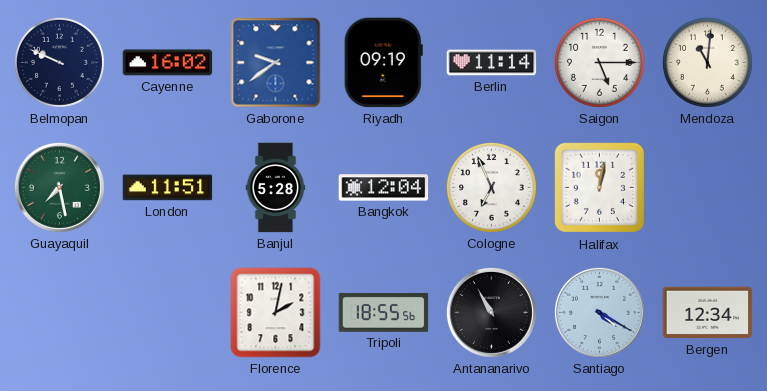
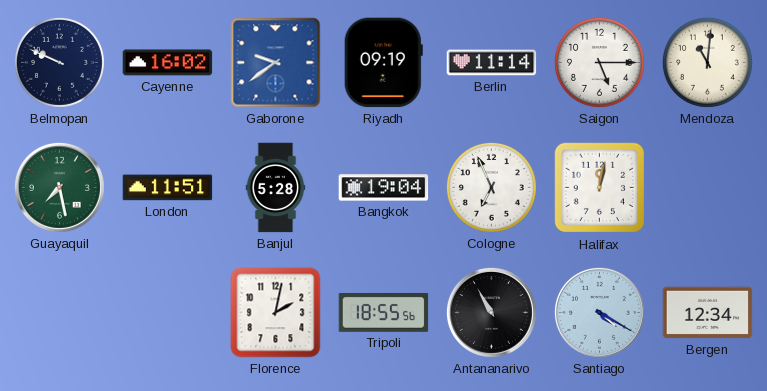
Bangkok: 12:04 -> 19:04 (384, 188)
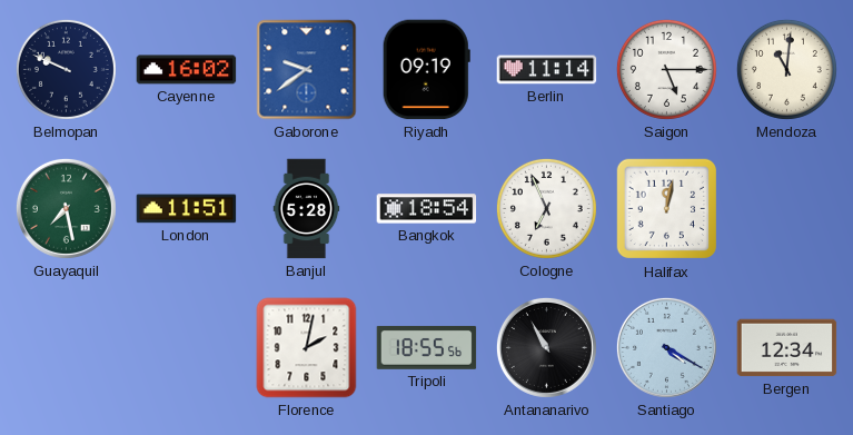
Bangkok: 19:04 -> 18:54 (427, 209)
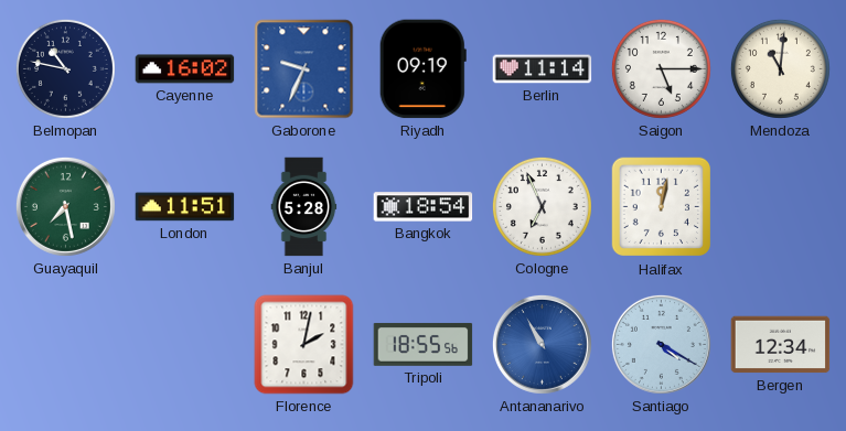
Belmopan: 9:49 -> 10:47 (65, 68)
Gaborone: 9:39 -> 9:34 (304, 69)
Antananarivo dial: black -> blue (542, 344)
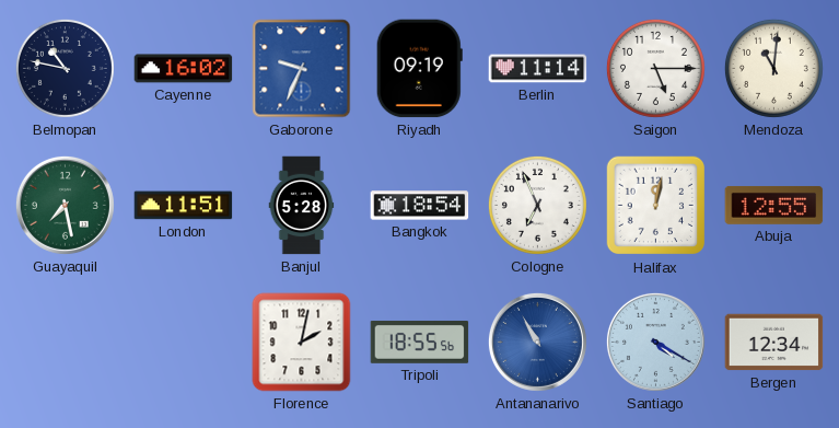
Abuja: none -> 12:55 (774, 205)
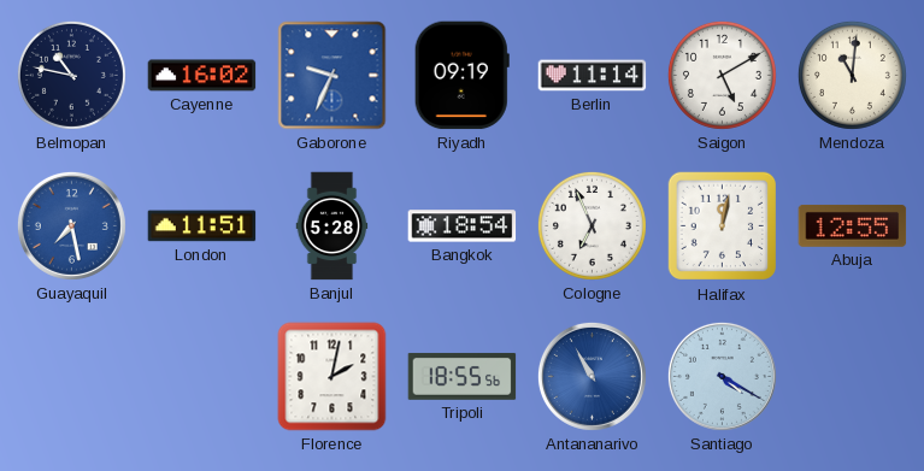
Saigon: 5:15 -> 5:10 (722, 75)
Guayaquil dial: green -> blue (71, 225)
Bergen: 12:34 -> none (774, 343)
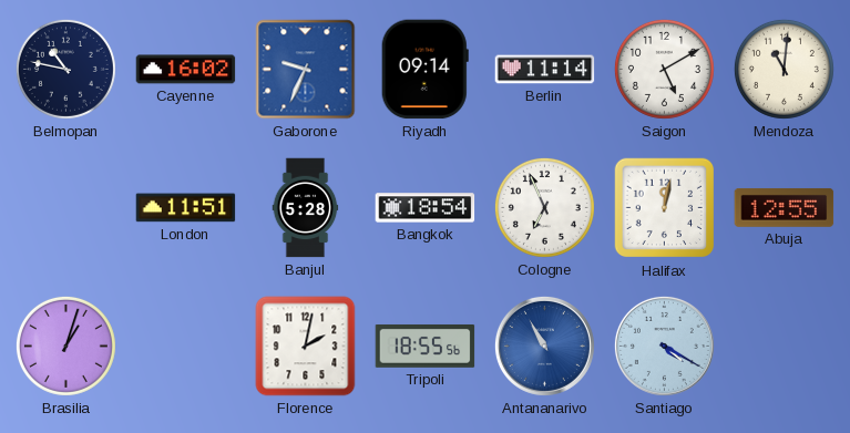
Riyadh: 09:19 -> 09:14 (424, 70)
Guayaquil: 7:28 -> none (71, 225)
Brasilia: none -> 1:03 (65, 346)
